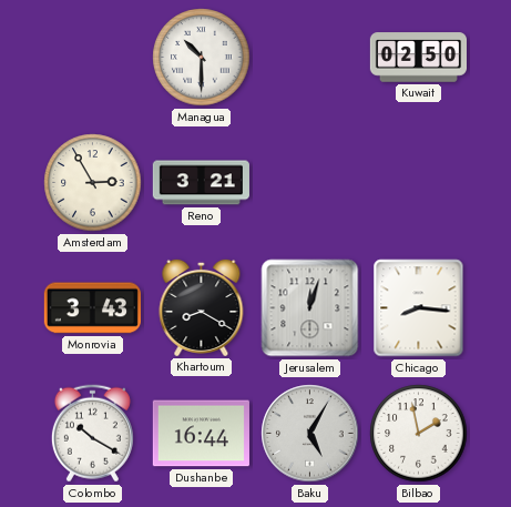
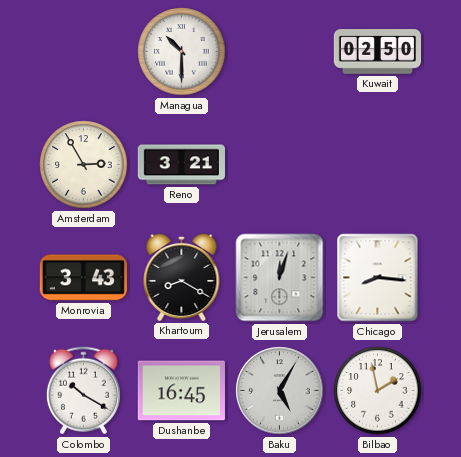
Dushanbe: 16:44 -> 16:45 (181, 391)
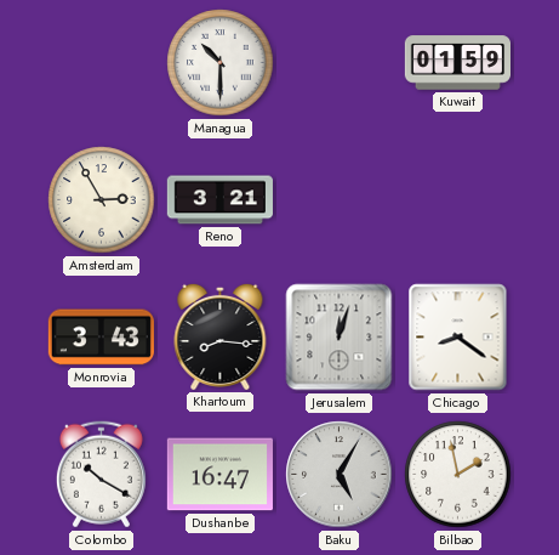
Kuwait: 02:50 -> 01:59 (457, 63)
Khartoum: 8:20 -> 8:16 (221, 336)
Chicago: 8:16 -> 8:21 (458, 338)
Dushanbe: 16:45 -> 16:47 (219, 475)
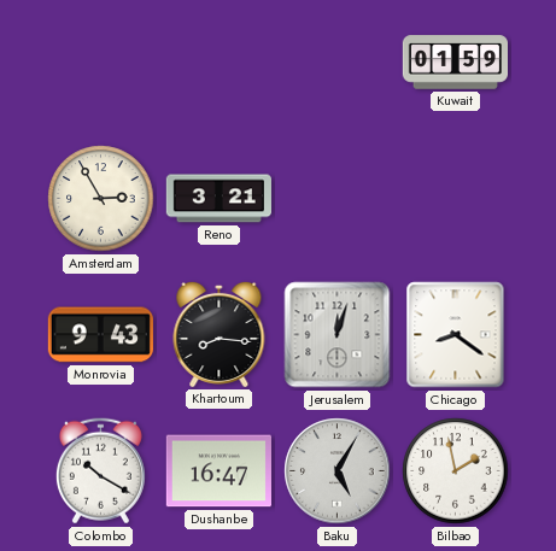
Managua: 10:30 -> none (221, 63)
Monrovia: 3:43 -> 9:43 (100, 335)
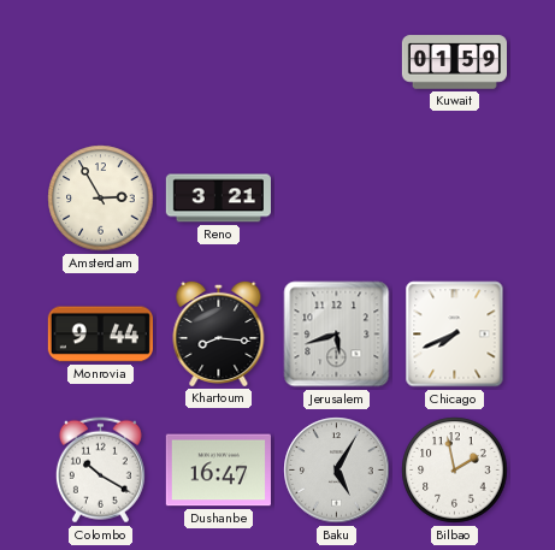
Monrovia: 9:43 -> 9:44 (100, 335)
Jerusalem: 12:03 -> 5:42 (337, 335)
Chicago: 8:21 -> 7:41 (455, 335)
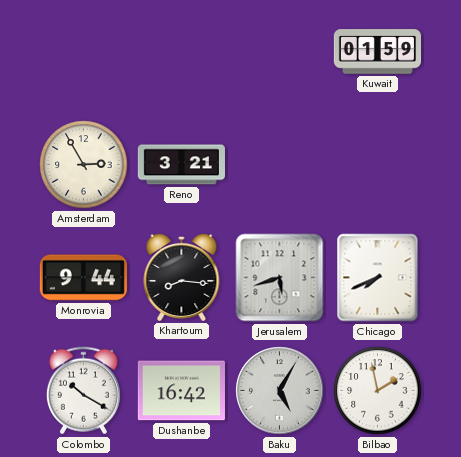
Dushanbe: 16:47 -> 16:42 (181, 391)
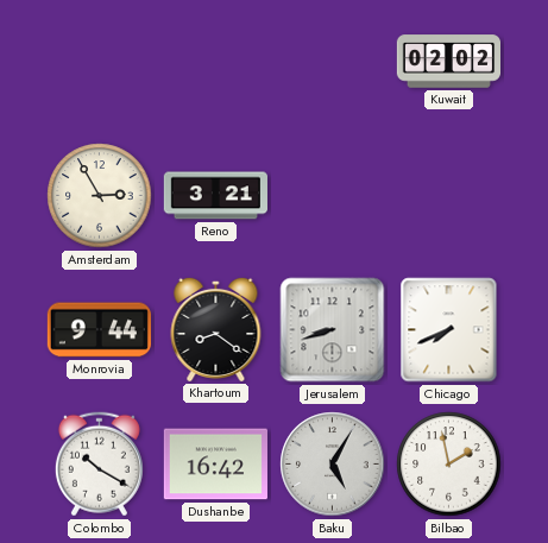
Kuwait: 01:59 -> 02:02 (448, 62)
Khartoum: 8:16 -> 8:21 (216, 329)
Jerusalem: 5:42 -> 8:42 (333, 330)
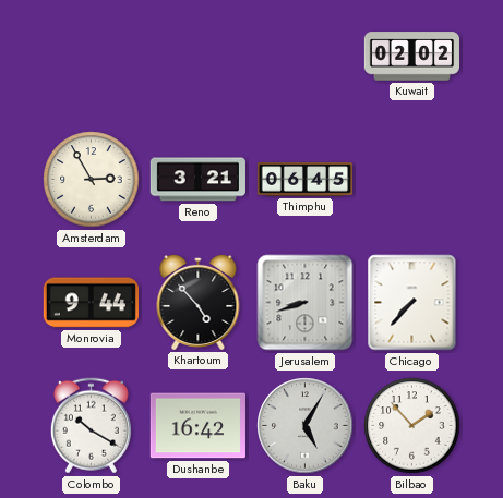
Thimphu: none -> 06:45 (304, 179)
Khartoum: 8:21 -> 4:53 (199, 302)
Chicago: 7:41 -> 7:37 (412, 303)
Bilbao: 1:58 -> 1:53 (412, 426)
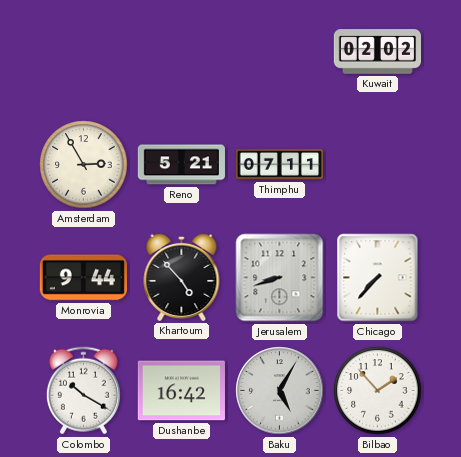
Reno: 3:21 -> 5:21 (181, 165)
Thimphu: 06:45 -> 07:11 (279, 164)
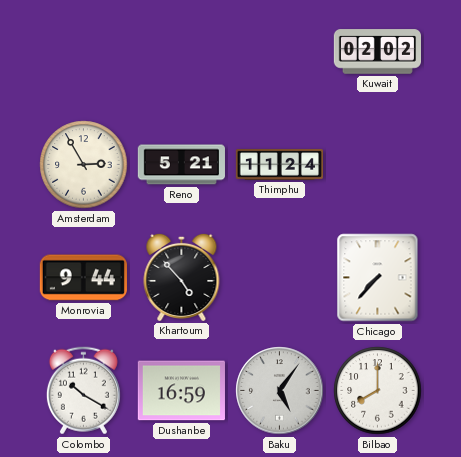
Thimphu: 07:11 -> 11:24 (279, 164)
Jerusalem: 8:42 -> none (280, 278)
Dushanbe: 16:42 -> 16:59 (181, 391)
Baku: 5:05 -> 5:06 (280, 391)
Bilbao: 1:53 -> 8:00 (378, 391)
